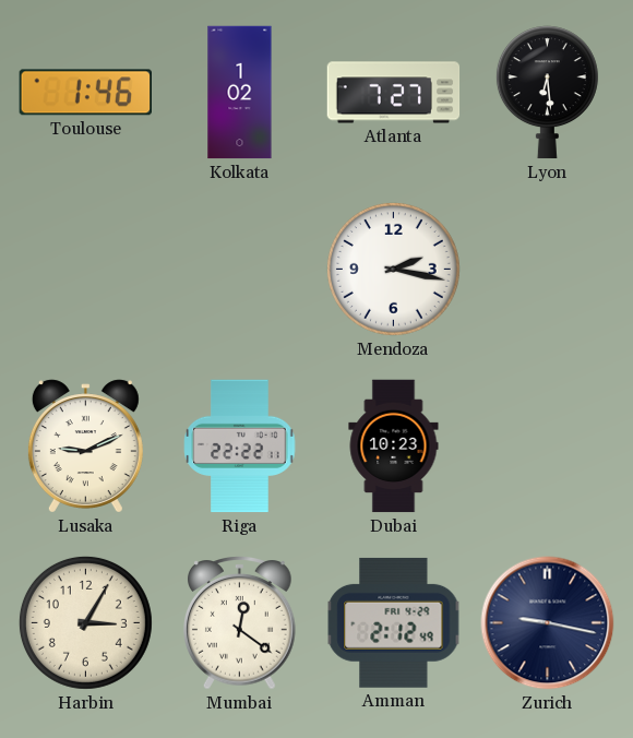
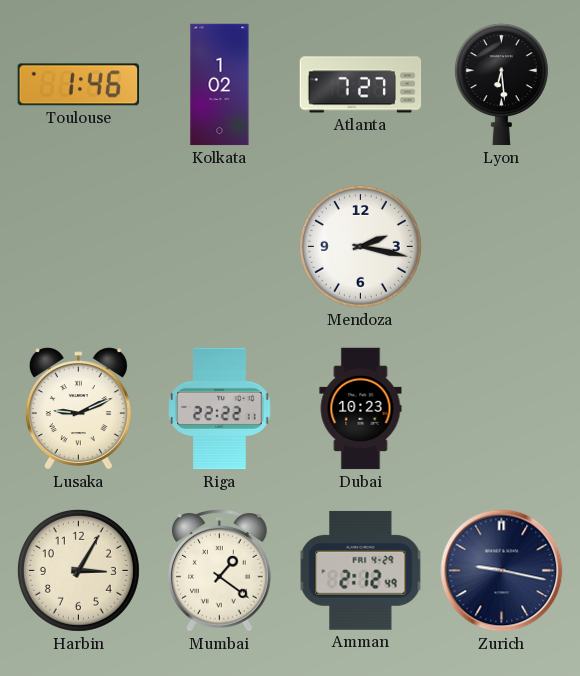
Mumbai: 12:21 -> 1:21 (220, 571)
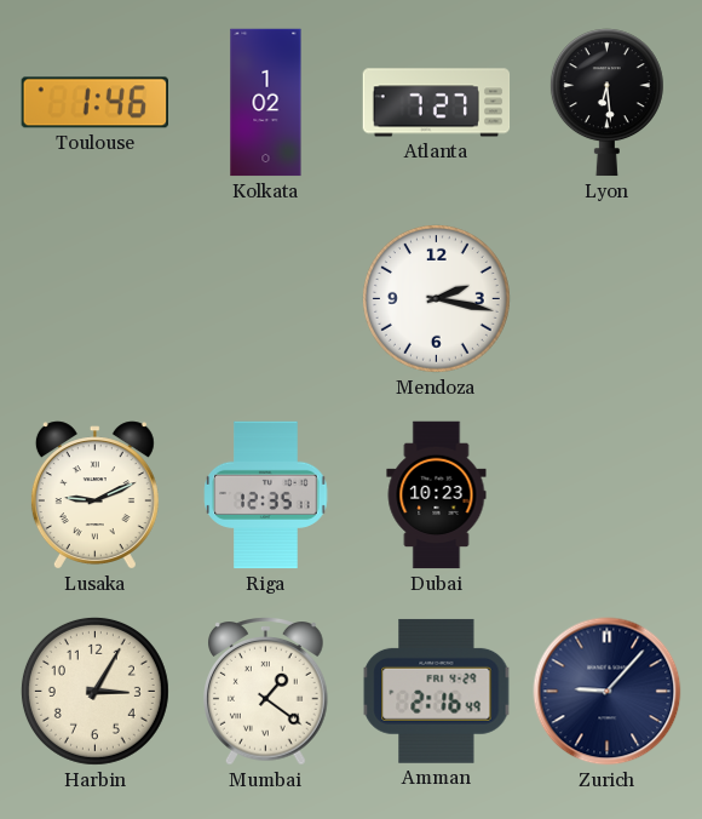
Riga: 22:22 -> 12:35 (266, 496)
Amman: 2:12 -> 2:16 (437, 691)
Zurich: 9:17 -> 9:07 (608, 692)
